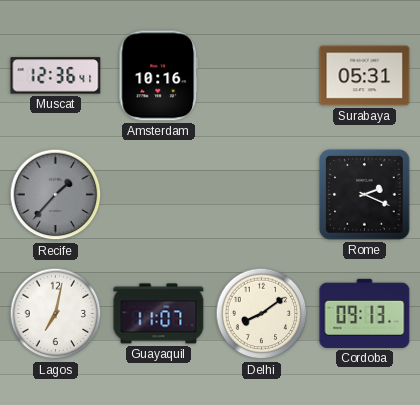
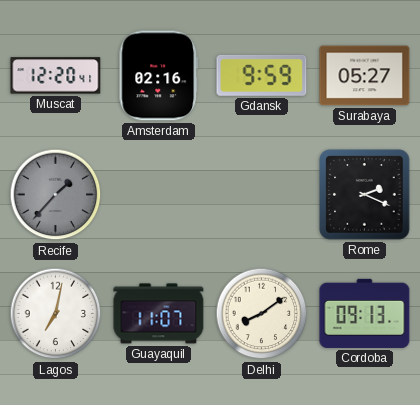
Muscat: 12:36 -> 12:20 (56, 76)
Amsterdam: 10:16 -> 02:16 (159, 76)
Gdansk: none -> 9:59 (262, 75)
Surabaya: 05:31 -> 05:27 (365, 76)
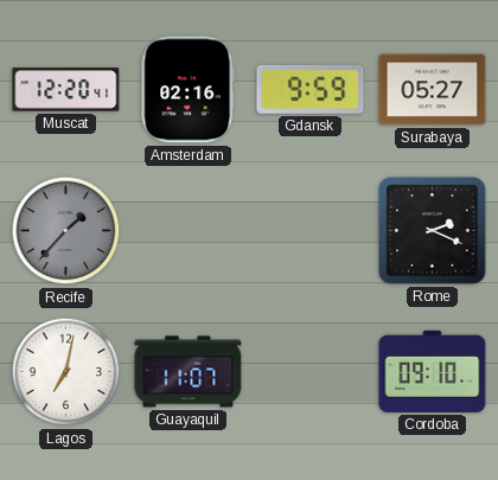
Delhi: 8:09 -> none (262, 314)
Cordoba: 09:13 -> 09:10 (433, 371)
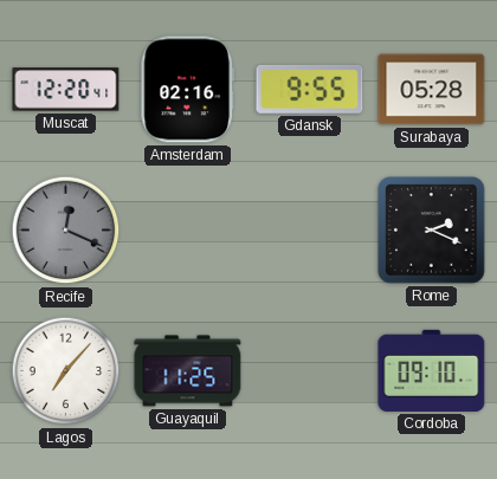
Gdansk: 9:59 -> 9:55 (310, 89)
Surabaya: 05:27 -> 05:28 (432, 90)
Recife: 1:37 -> 12:19 (66, 231)
Lagos: 7:02 -> 7:07 (66, 371)
Guayaquil: 11:07 -> 11:25 (188, 371)
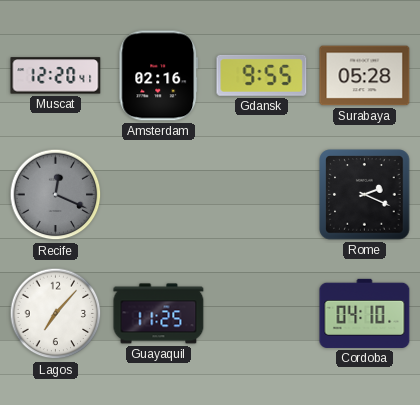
Cordoba: 09:10 -> 04:10 (365, 313)
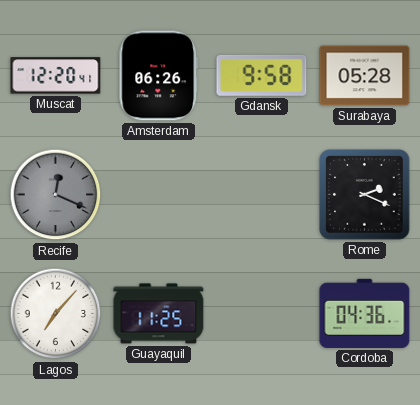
Amsterdam: 02:16 -> 06:26 (159, 76)
Gdansk: 9:55 -> 9:58 (262, 75)
Cordoba: 04:10 -> 04:36 (365, 313)
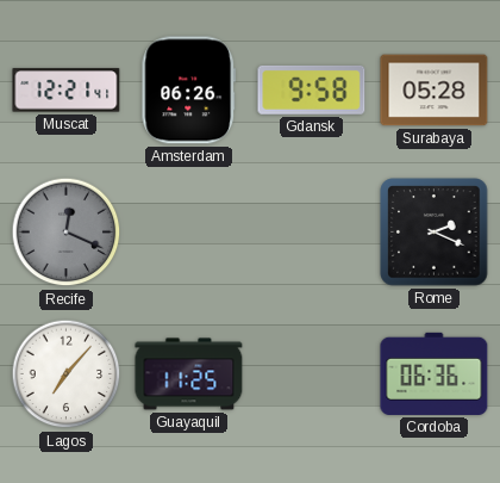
Muscat: 12:20 -> 12:21 (67, 91)
Cordoba: 04:36 -> 06:36 (435, 373)
